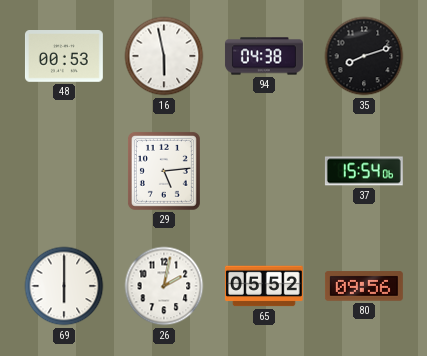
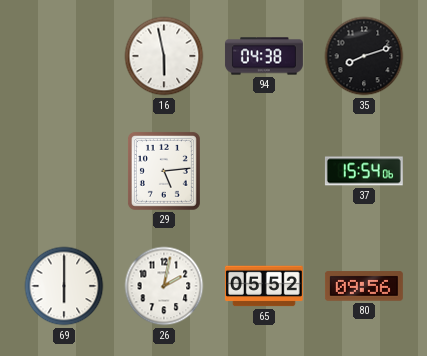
48: 00:53 -> none (64, 57)
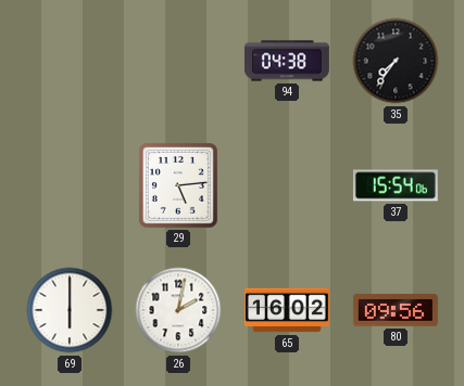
16: 5:58 -> none (164, 56)
35: 8:12 -> 7:36 (396, 61)
65: 05:52 -> 16:02 (287, 310)
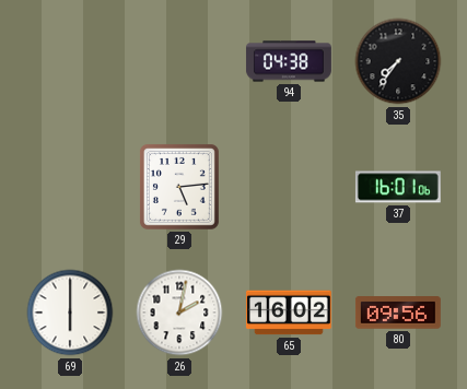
37: 15:54 -> 16:01 (398, 187)
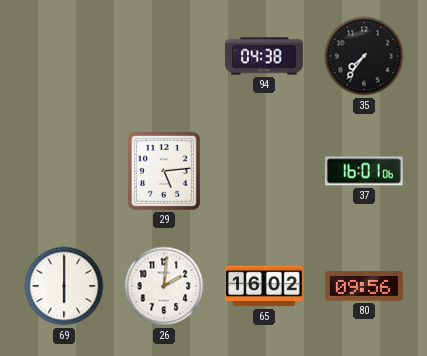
26: 2:02 -> 2:01 (164, 286)
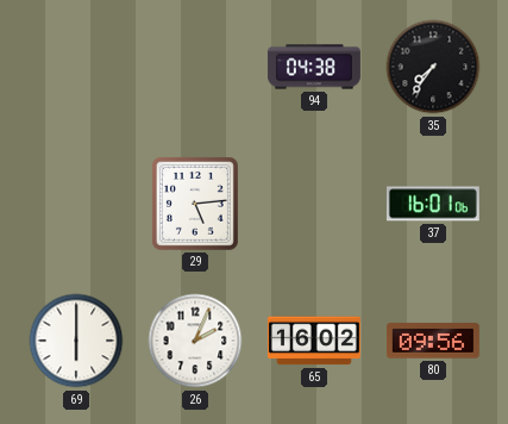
26: 2:01 -> 2:04 (195, 341)
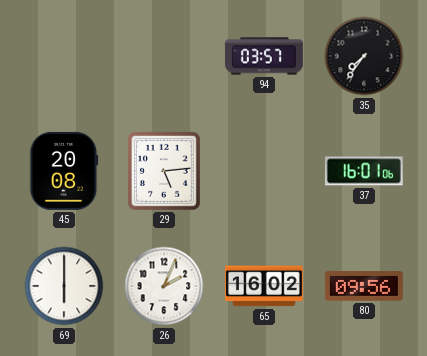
94: 04:38 -> 03:57 (264, 56)
45: none -> 20:08 (64, 171)
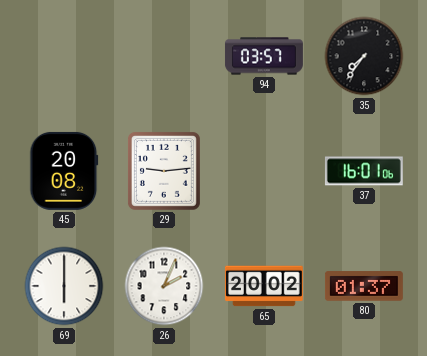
29: 5:14 -> 9:14 (164, 171)
65: 16:02 -> 20:02 (264, 286)
80: 09:56 -> 01:37 (364, 286)
